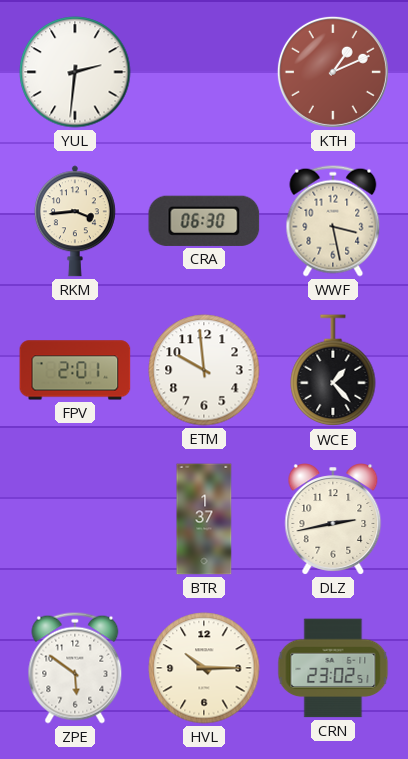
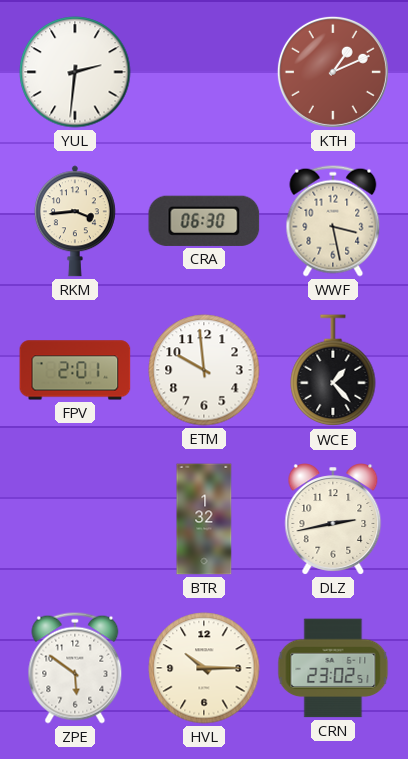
BTR: 1:37 -> 1:32 (204, 519)
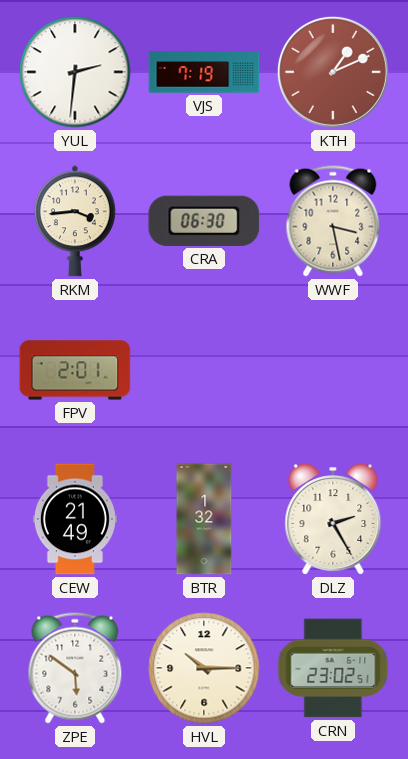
VJS: none -> 7:19 (204, 72)
ETM: 9:59 -> none (204, 370)
WCE: 1:23 -> none (333, 371)
CEW: none -> 21:49 (75, 519)
DLZ: 2:43 -> 2:25 (333, 519)
